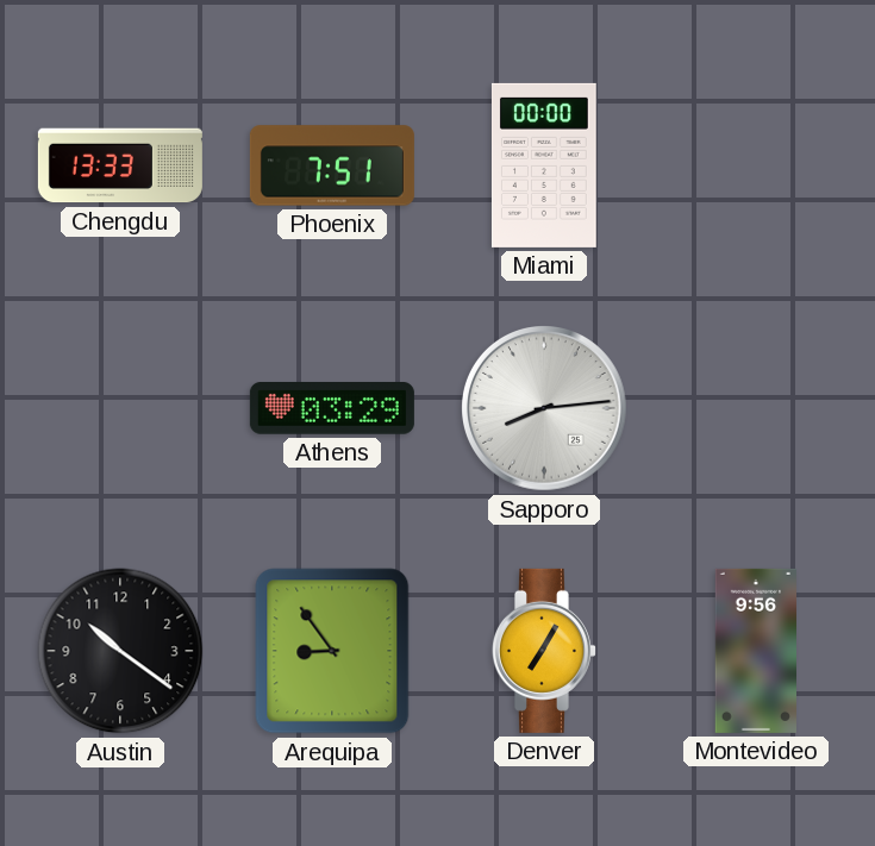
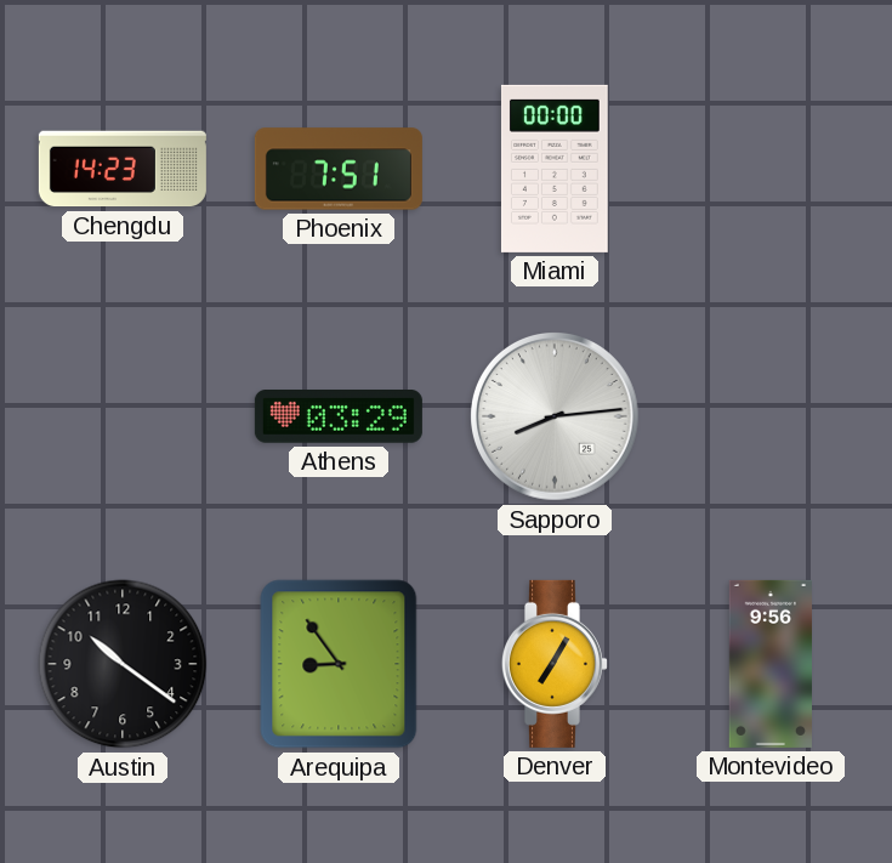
Chengdu: 13:33 -> 14:23 (123, 169)
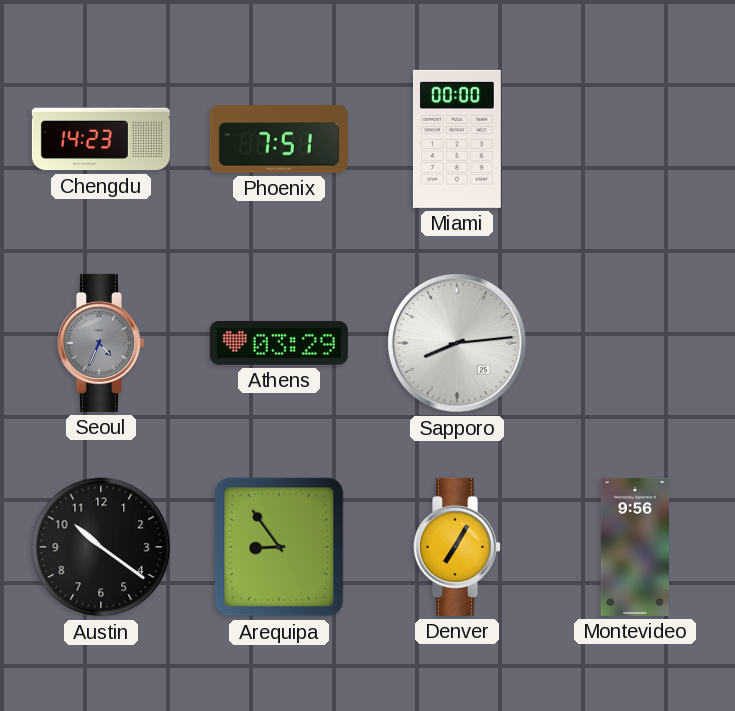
Seoul: none -> 4:34 (101, 343)
